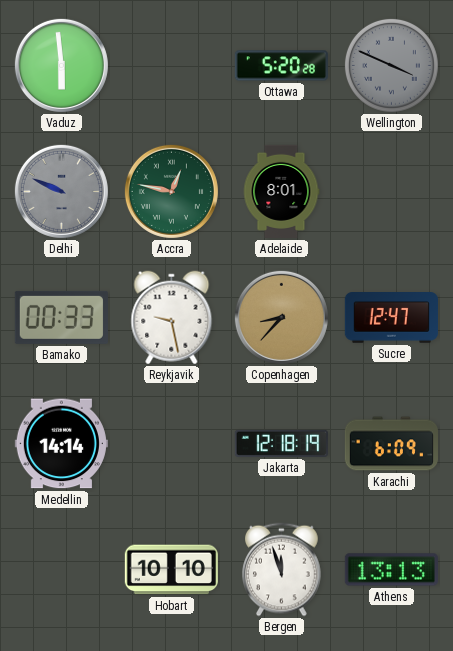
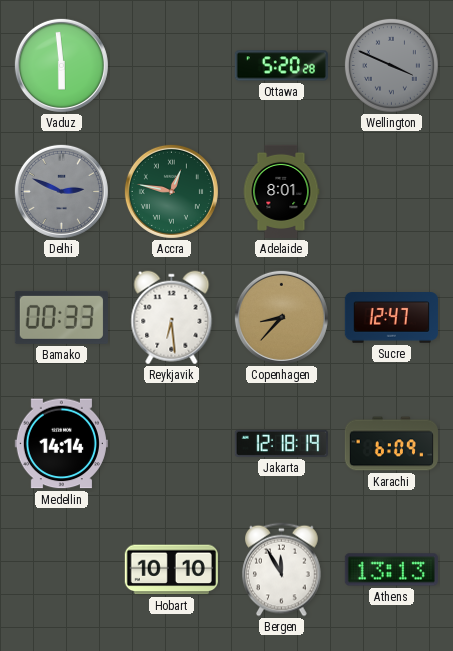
Delhi: 9:49 -> 2:49 (61, 191)
Reykjavik: 9:28 -> 6:29 (172, 318)
Bergen: 11:57 -> 11:55 (282, 570)
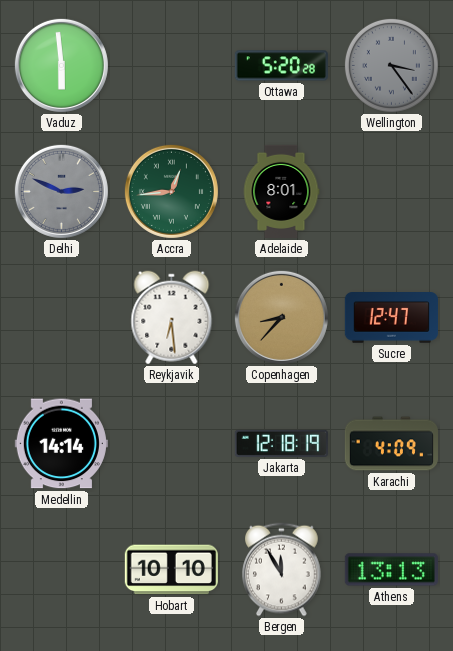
Wellington: 3:49 -> 3:24 (391, 65)
Accra: 12:47 -> 12:44 (171, 191)
Bamako: 00:33 -> none (61, 317)
Karachi: 6:09 -> 4:09 (391, 444)
